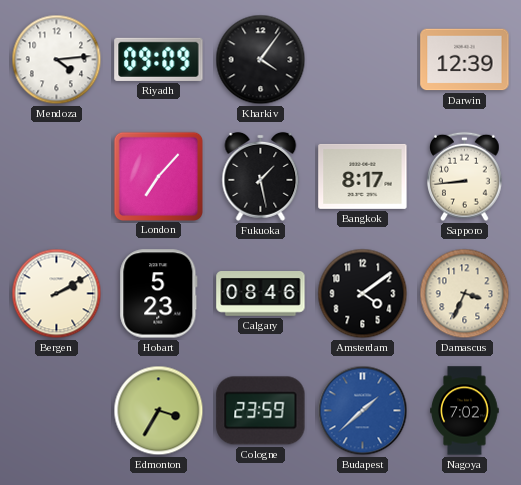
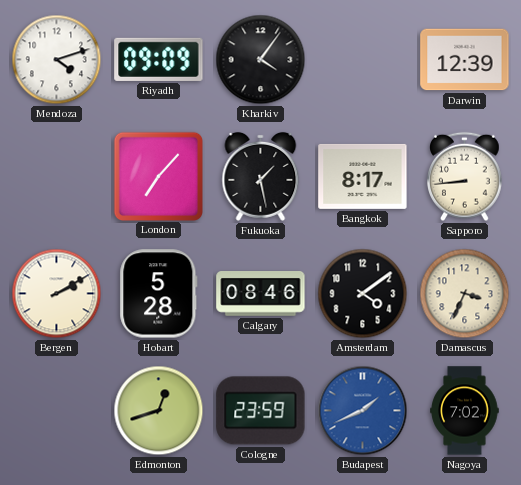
Mendoza: 4:14 -> 4:12 (57, 60)
Hobart: 5:23 -> 5:28 (159, 294)
Edmonton: 3:35 -> 12:42 (159, 411)
Budapest: 1:38 -> 1:41 (363, 411)
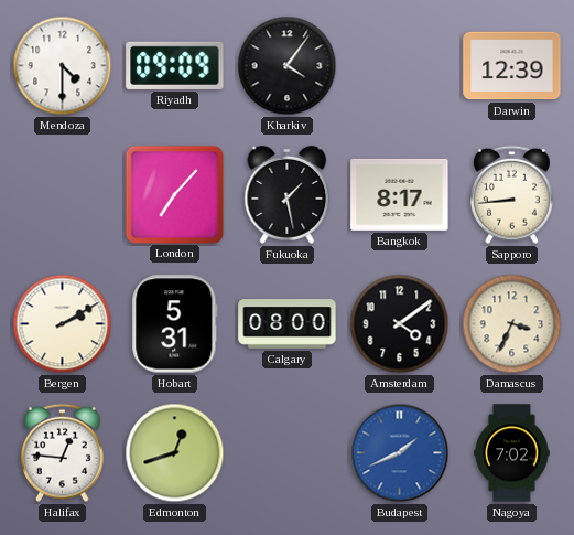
Mendoza: 4:12 -> 4:30 (63, 66)
Hobart: 5:28 -> 5:31 (175, 324)
Calgary: 08:46 -> 08:00 (288, 324)
Halifax: none -> 12:46 (63, 453)
Cologne: 23:59 -> none (261, 411)
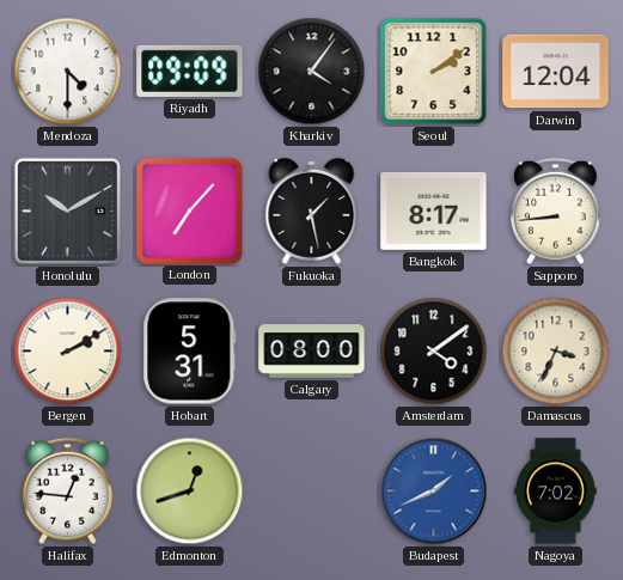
Seoul: none -> 2:09 (434, 72)
Darwin: 12:39 -> 12:04 (556, 72)
Honolulu: none -> 10:10 (67, 210)
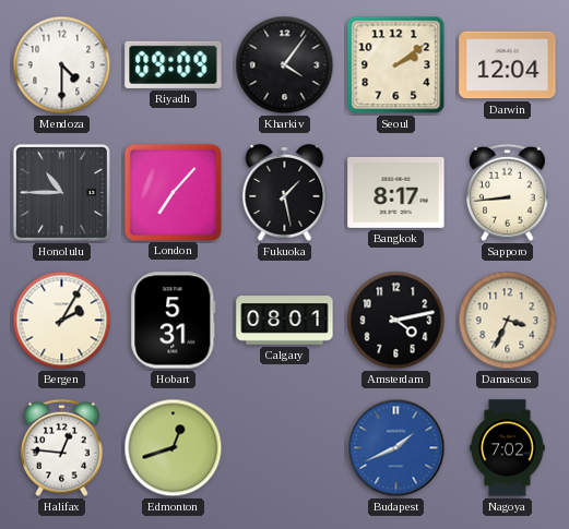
Honolulu: 10:10 -> 10:45 (61, 192)
Bergen: 2:10 -> 2:05 (62, 321)
Calgary: 08:00 -> 08:01 (285, 321)
Amsterdam: 4:09 -> 4:13 (396, 321)
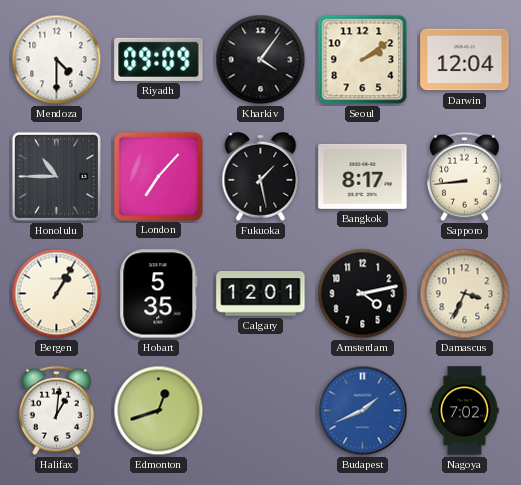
Bergen: 2:05 -> 1:05 (57, 294)
Hobart: 5:31 -> 5:35 (159, 294)
Calgary: 08:01 -> 12:01 (261, 294)
Halifax: 12:46 -> 1:01 (57, 411)
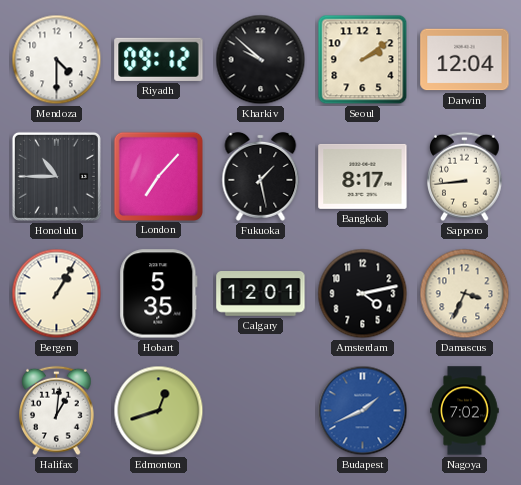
Riyadh: 09:09 -> 09:12 (159, 59)
Kharkiv: 4:06 -> 9:52 (261, 60)
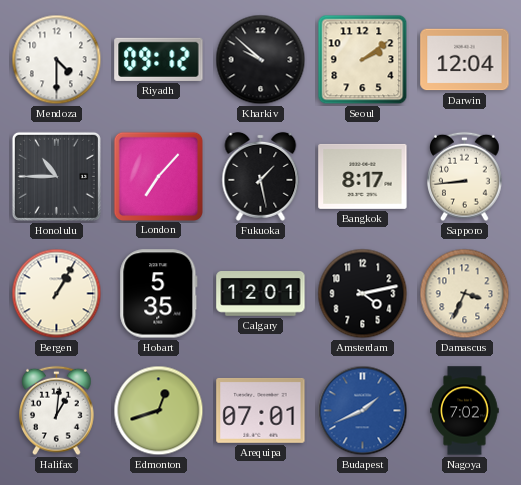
Arequipa: none -> 07:01 (261, 410)
